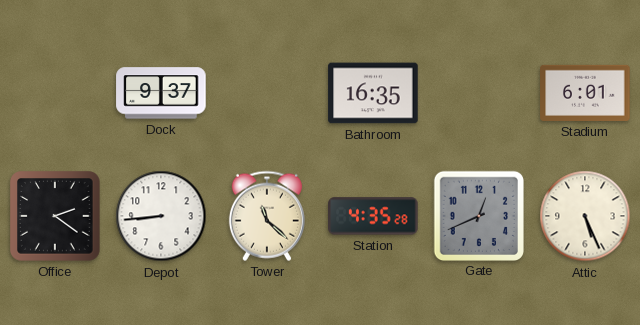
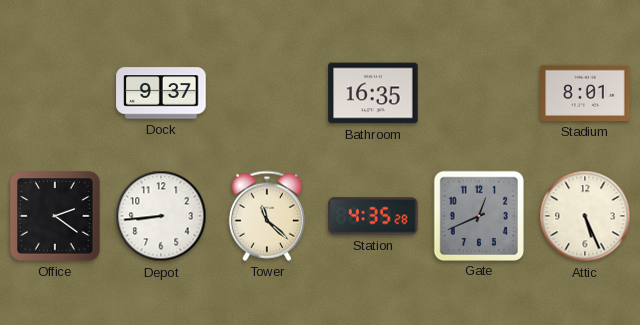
Stadium: 6:01 -> 8:01 (585, 93)
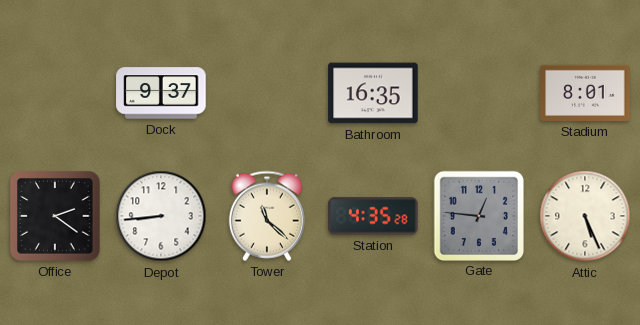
Gate: 12:41 -> 12:46 (478, 215)
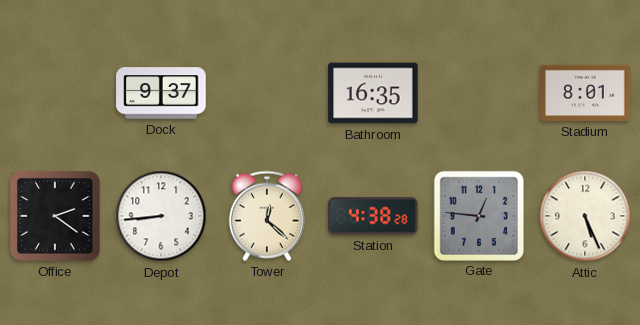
Tower: 11:22 -> 12:22 (267, 216)
Station: 4:35 -> 4:38 (373, 216)
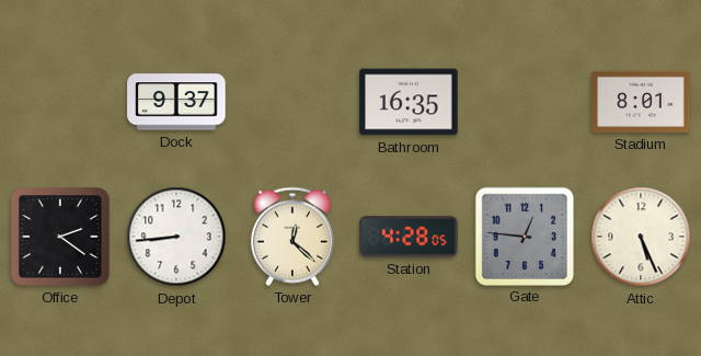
Station: 4:38 -> 4:28 (409, 237)
